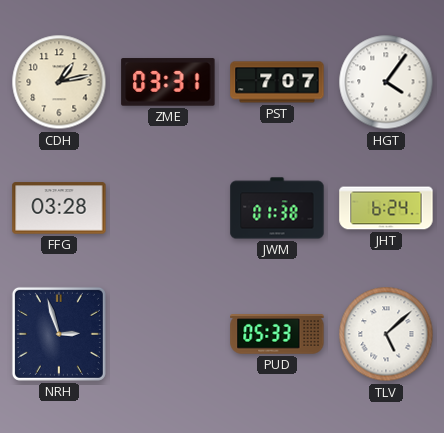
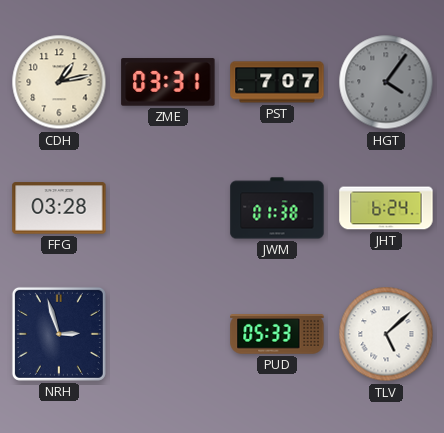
HGT dial: white -> grey (386, 82)
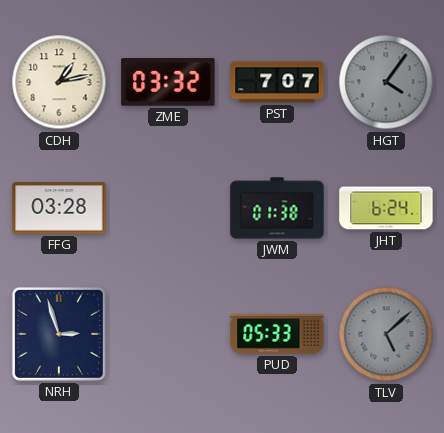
ZME: 03:31 -> 03:32 (168, 82)
TLV dial: white -> grey (386, 334)
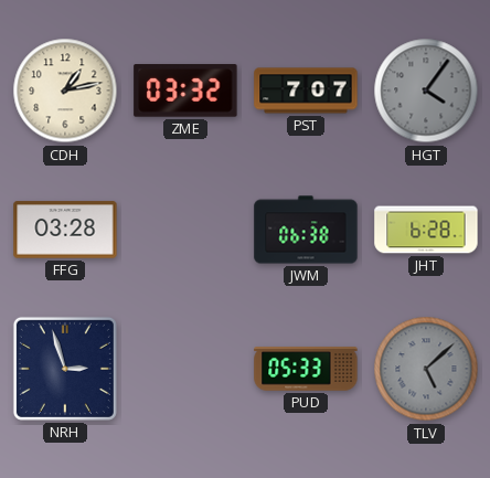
JWM: 01:38 -> 06:38 (306, 230)
JHT: 6:24 -> 6:28 (426, 230)
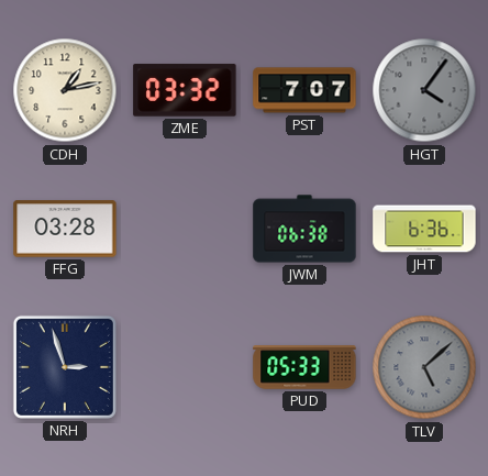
JHT: 6:28 -> 6:36 (424, 229)
